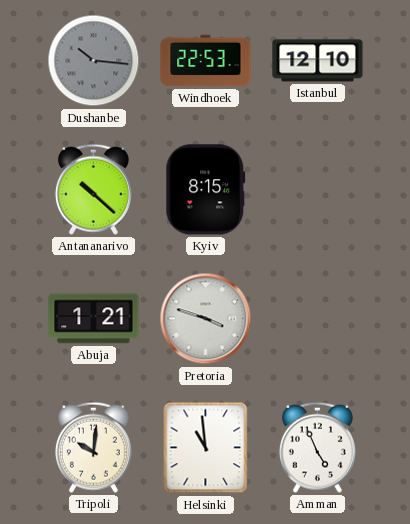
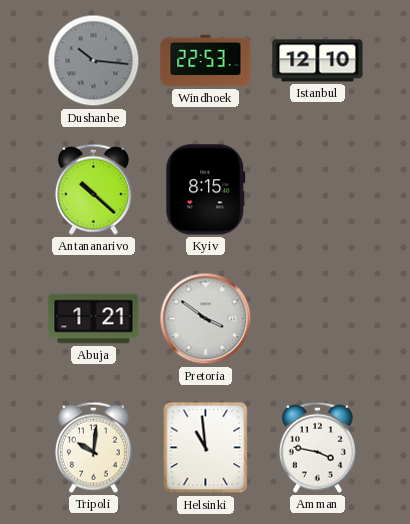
Pretoria: 3:48 -> 3:51 (206, 319)
Amman: 4:56 -> 3:47 (317, 447)
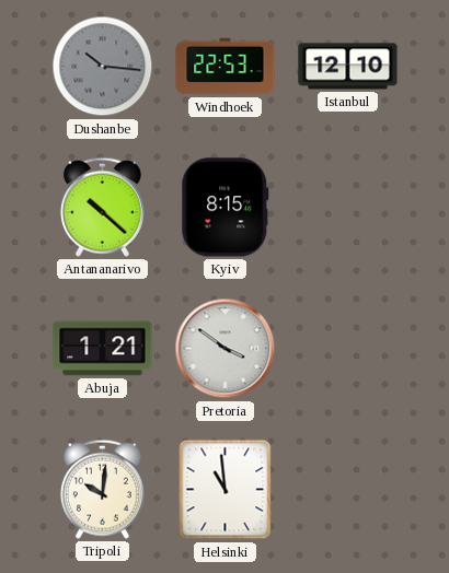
Amman: 3:47 -> none (317, 447)
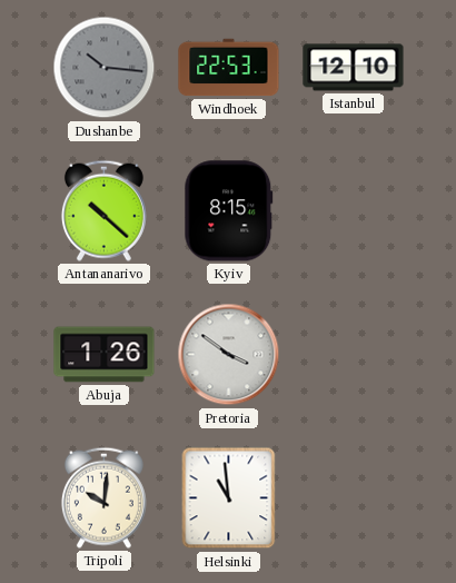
Abuja: 1:21 -> 1:26 (105, 355)
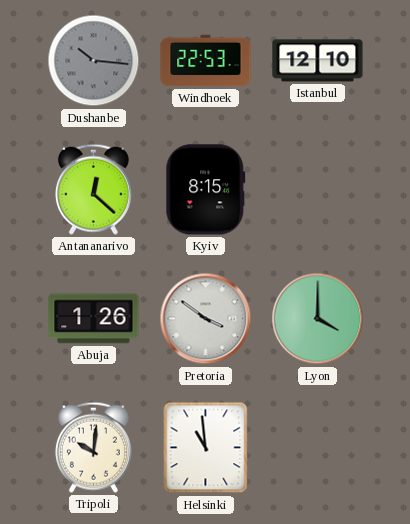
Antananarivo: 10:22 -> 12:22 (93, 189)
Lyon: none -> 4:00 (318, 319)
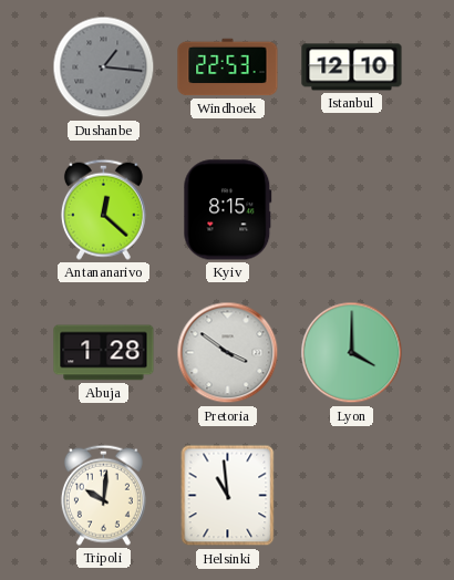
Dushanbe: 10:16 -> 1:16 (104, 68)
Abuja: 1:26 -> 1:28 (104, 353)
